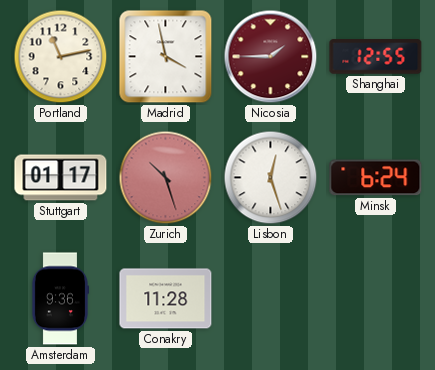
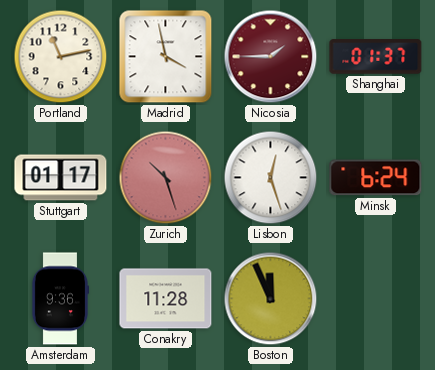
Shanghai: 12:55 -> 01:37 (376, 57)
Boston: none -> 11:56 (271, 299)
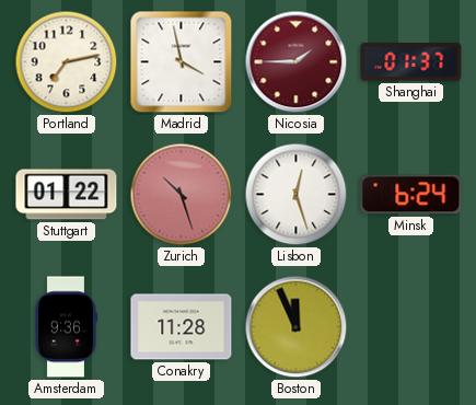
Portland: 11:13 -> 7:13 (67, 62)
Stuttgart: 01:17 -> 01:22 (67, 195)
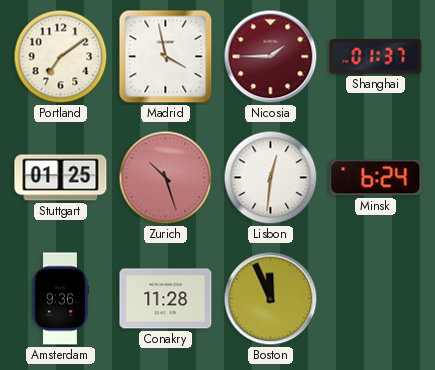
Portland: 7:13 -> 7:09 (61, 57)
Stuttgart: 01:22 -> 01:25 (61, 178)
Lisbon: 12:27 -> 12:31 (271, 178)
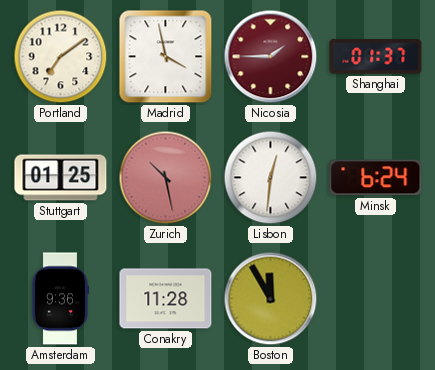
Zurich: 10:27 -> 10:28 (166, 178)
Boston: 11:56 -> 11:55 (271, 299)
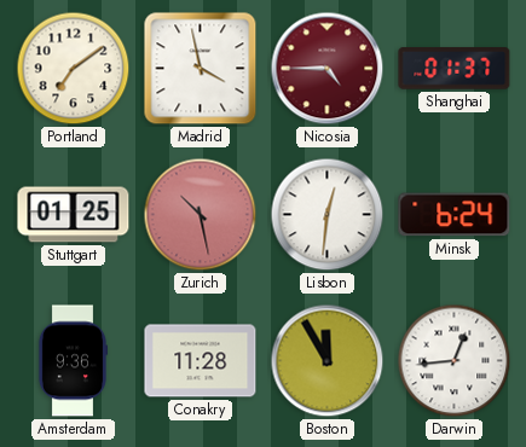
Nicosia: 1:45 -> 4:45 (328, 69)
Darwin: none -> 12:44 (455, 361)
